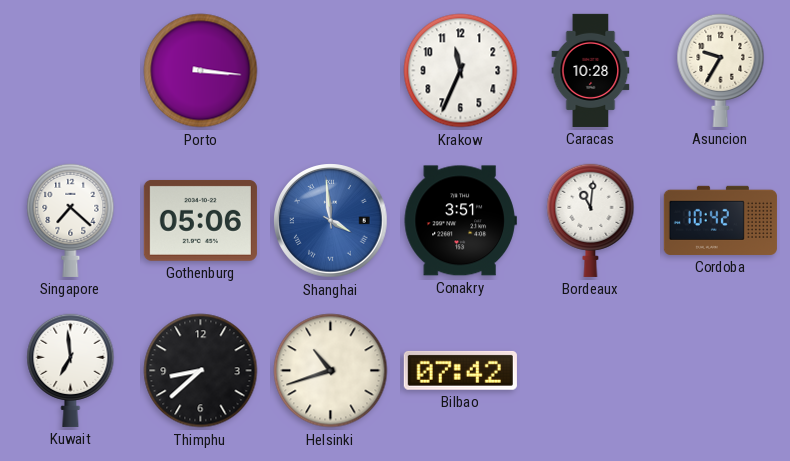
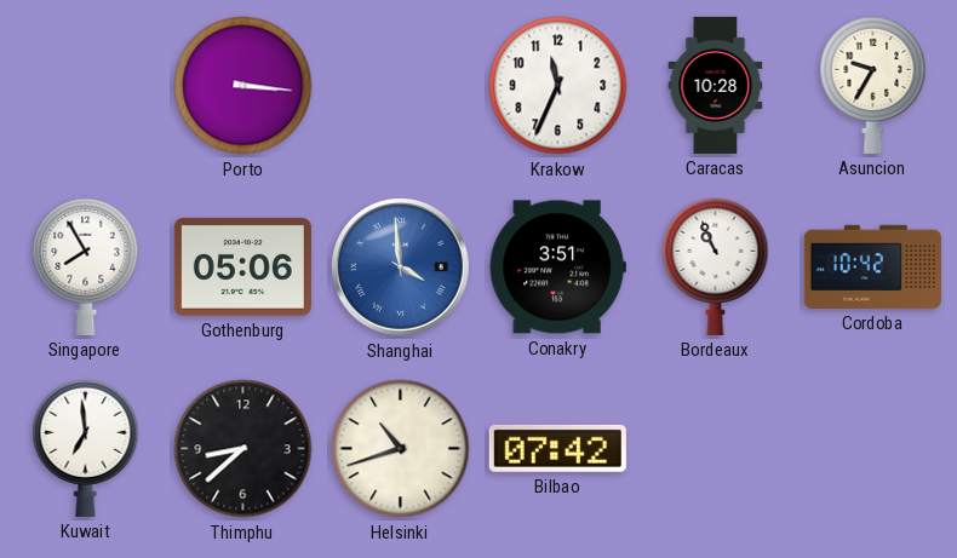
Singapore: 7:22 -> 7:55 (86, 266)
Bordeaux: 11:01 -> 10:56 (716, 266)
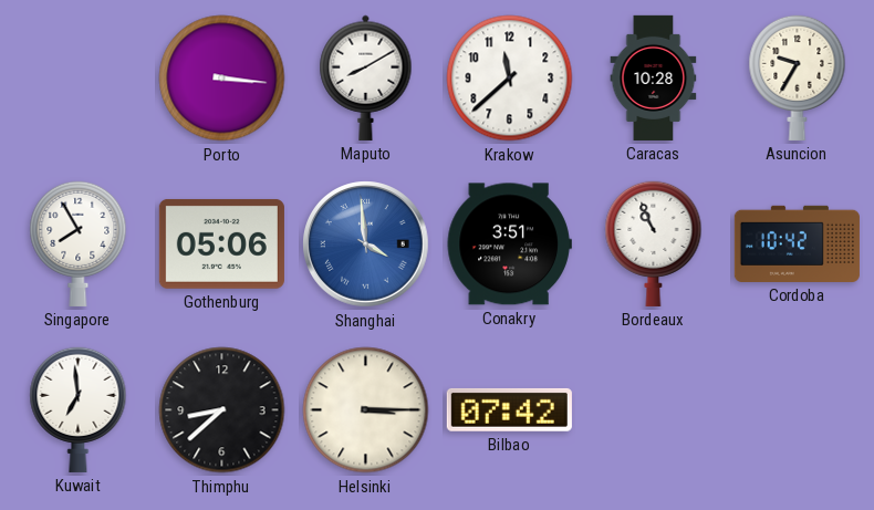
Maputo: none -> 8:10 (366, 77)
Krakow: 11:34 -> 11:38 (510, 79)
Helsinki: 10:42 -> 3:15 (366, 410)
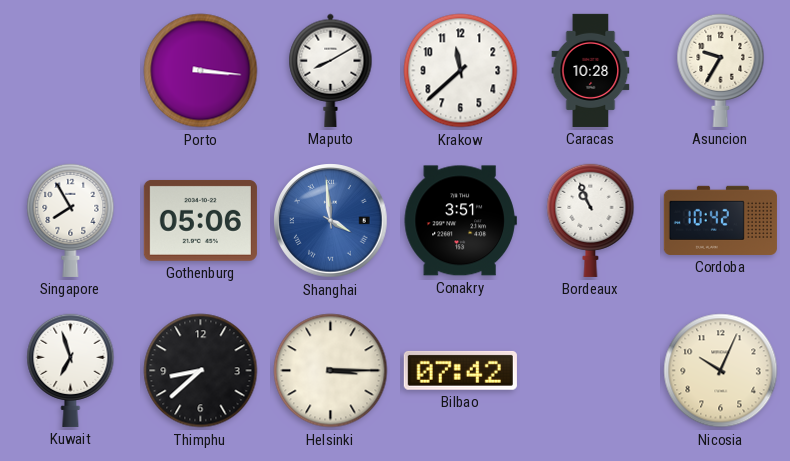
Kuwait: 6:59 -> 6:57 (71, 370)
Nicosia: none -> 10:04 (721, 371)
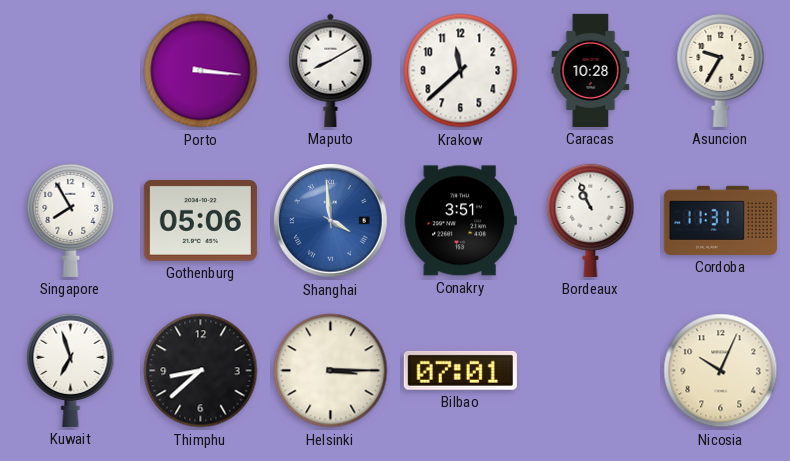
Cordoba: 10:42 -> 11:31 (720, 220)
Bilbao: 07:42 -> 07:01 (460, 370)
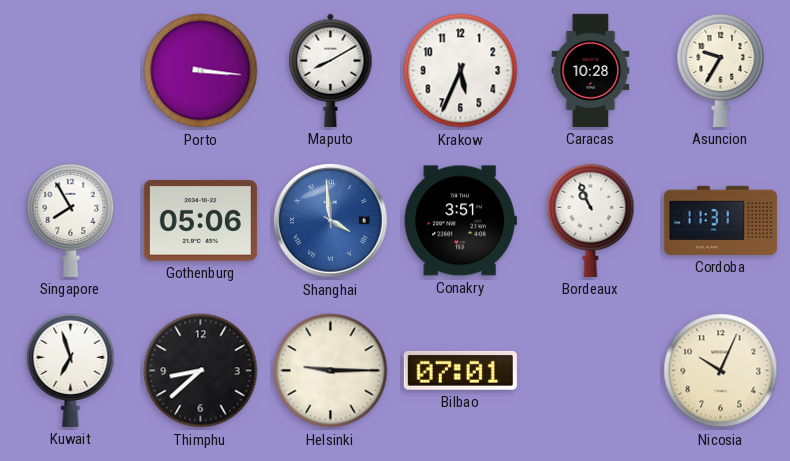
Krakow: 11:38 -> 5:34 (461, 71)
Helsinki: 3:15 -> 9:15 (331, 371)
